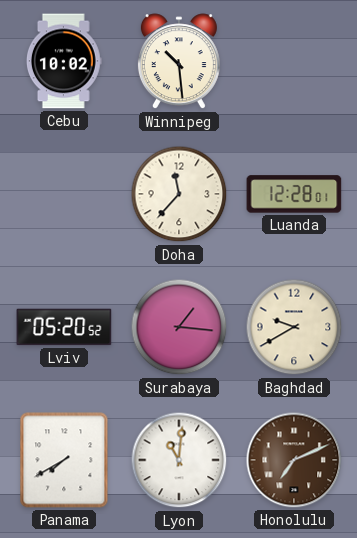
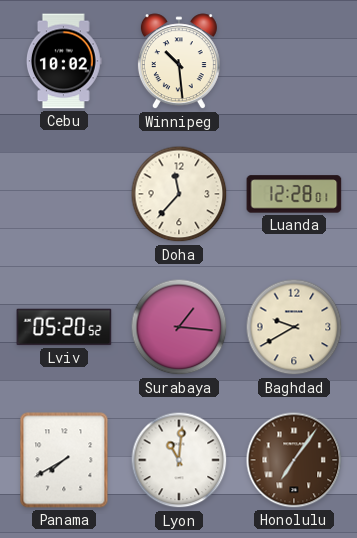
Honolulu: 7:11 -> 7:06 (294, 460)
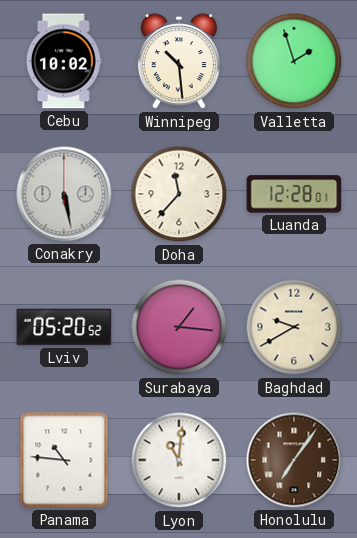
Valletta: none -> 1:57 (294, 61)
Conakry: none -> 5:28 (64, 194)
Panama: 7:40 -> 10:46 (64, 460)
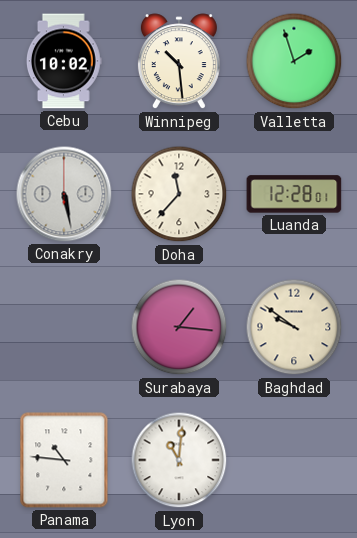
Lviv: 05:20 -> none (64, 327)
Baghdad: 9:40 -> 9:51 (294, 327)
Honolulu: 7:06 -> none (294, 460)
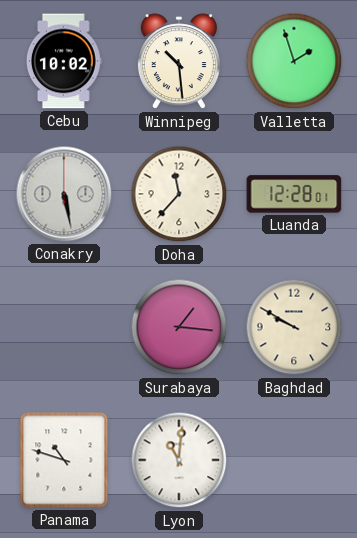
Baghdad: 9:51 -> 9:50 (294, 327)
Panama: 10:46 -> 10:48 (64, 460)
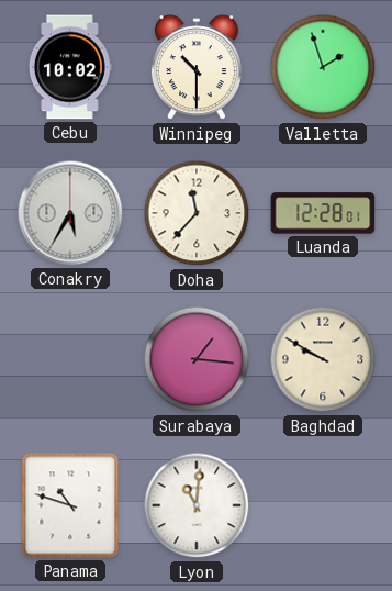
Winnipeg: 10:29 -> 10:30 (197, 68)
Conakry: 5:28 -> 5:35 (70, 213)
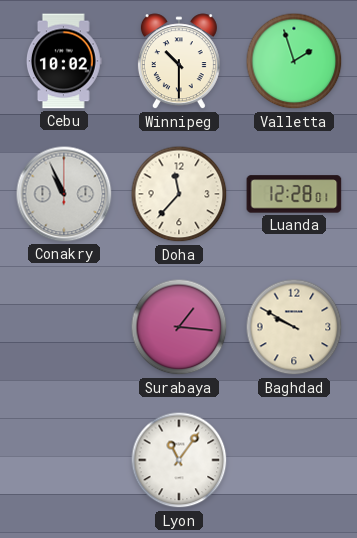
Conakry: 5:35 -> 10:56 (64, 194)
Panama: 10:48 -> none (70, 505)
Lyon: 11:01 -> 11:06 (179, 460)
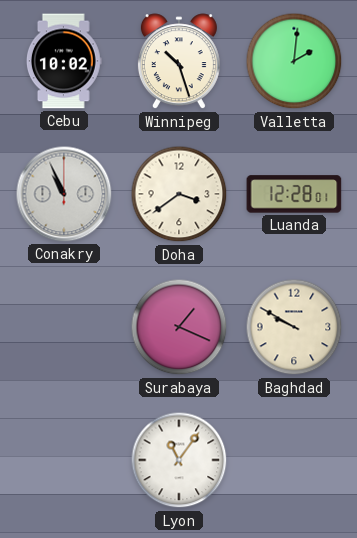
Winnipeg: 10:30 -> 10:27 (179, 62)
Valletta: 1:57 -> 2:01 (294, 61)
Doha: 11:37 -> 3:39 (179, 194)
Surabaya: 1:16 -> 1:19 (179, 327)
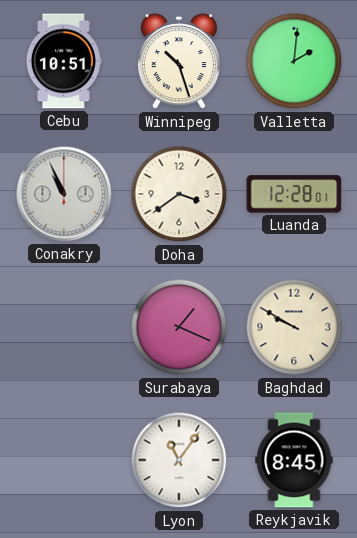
Cebu: 10:02 -> 10:51 (64, 61)
Reykjavik: none -> 8:45 (294, 460)
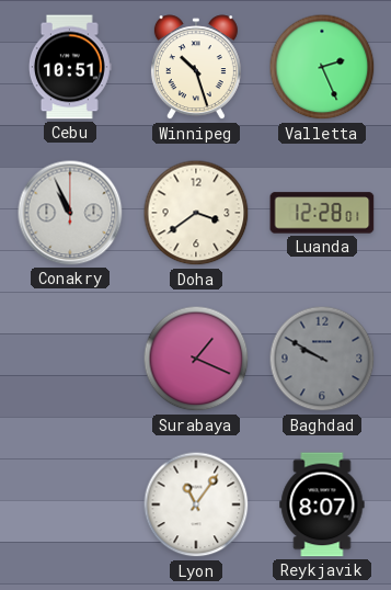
Valletta: 2:01 -> 2:26 (322, 67)
Baghdad dial: cream -> grey (322, 359)
Reykjavik: 8:45 -> 8:07 (322, 504)
